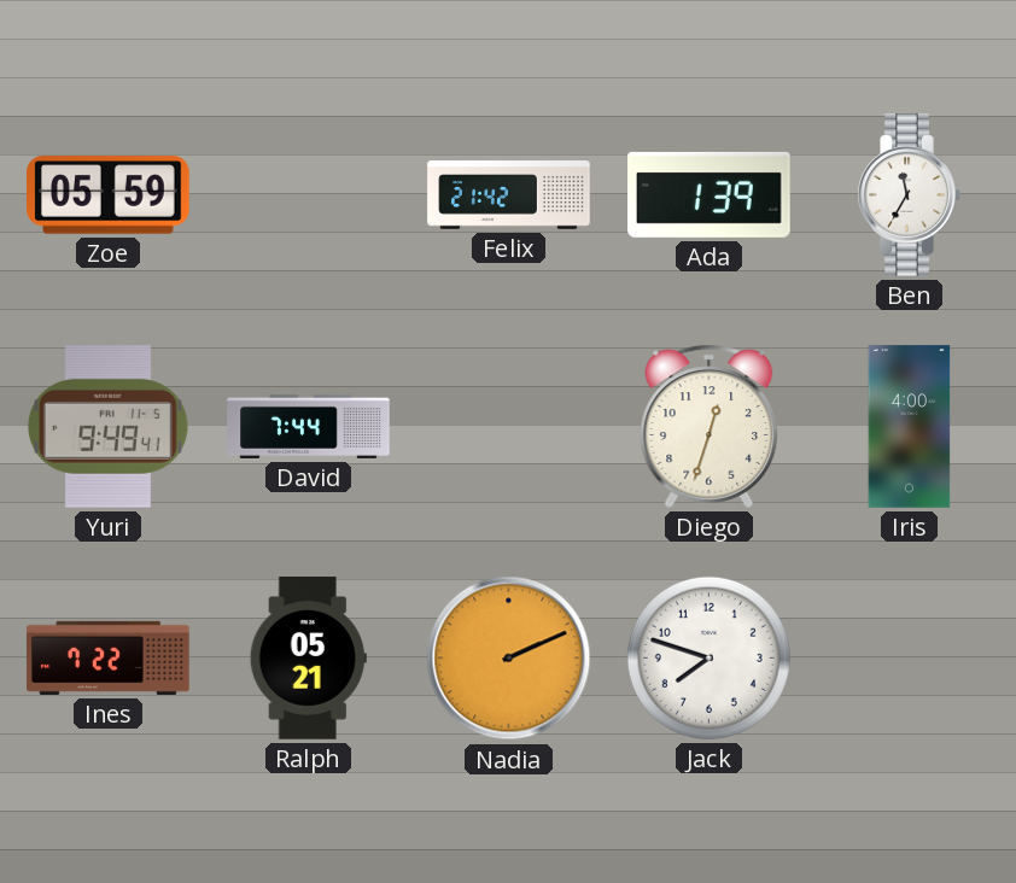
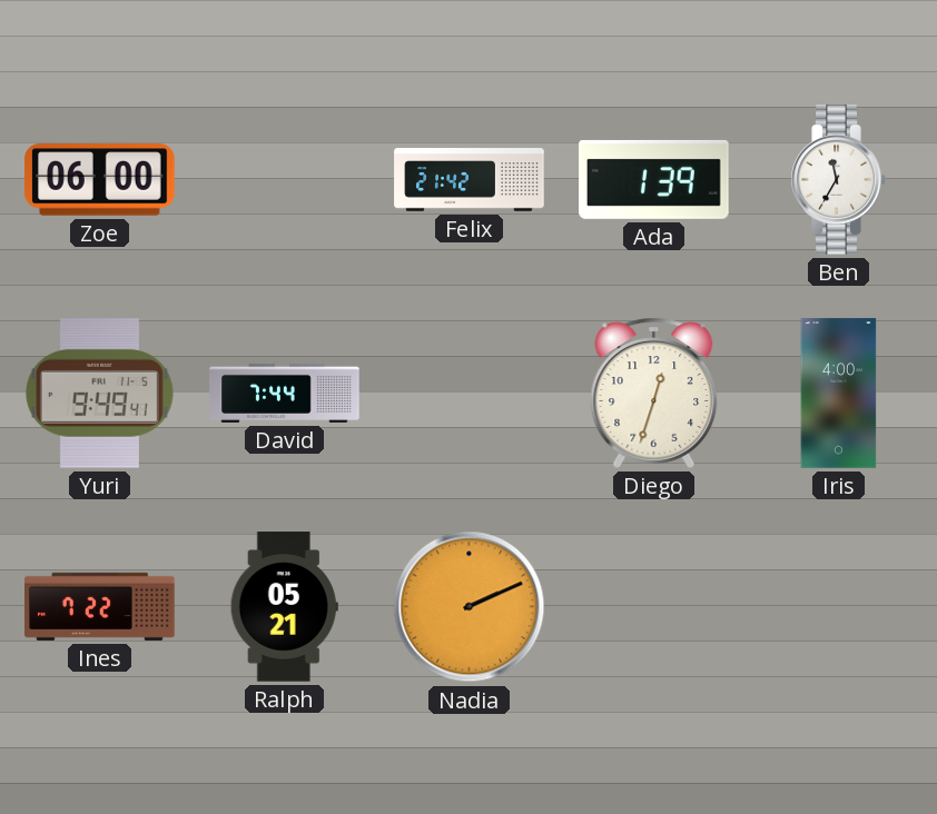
Zoe: 05:59 -> 06:00 (100, 180)
Jack: 7:48 -> none (708, 657)
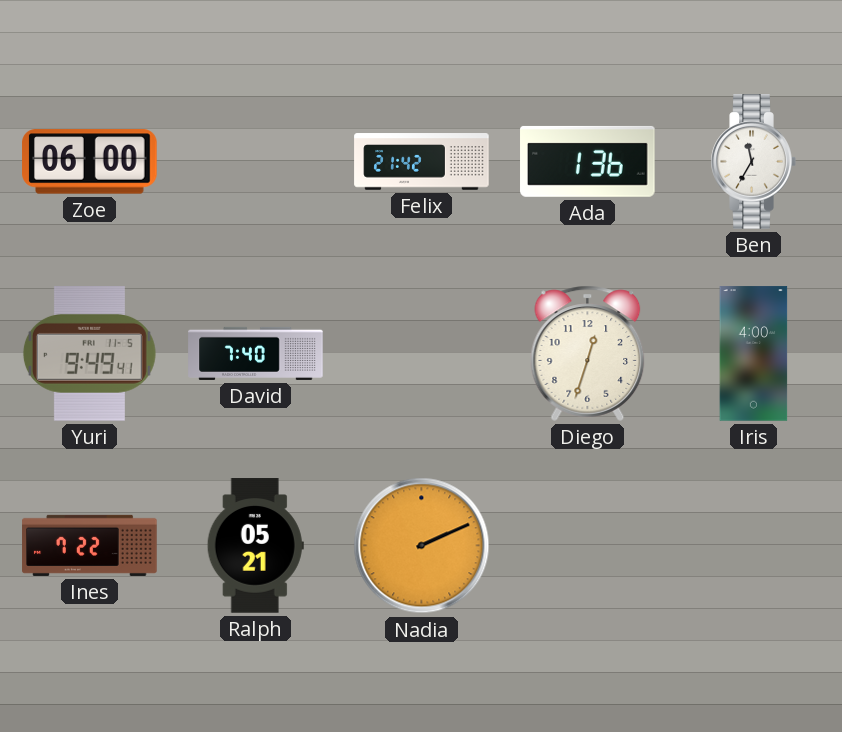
Ada: 1:39 -> 1:36 (588, 161)
David: 7:44 -> 7:40 (256, 353)
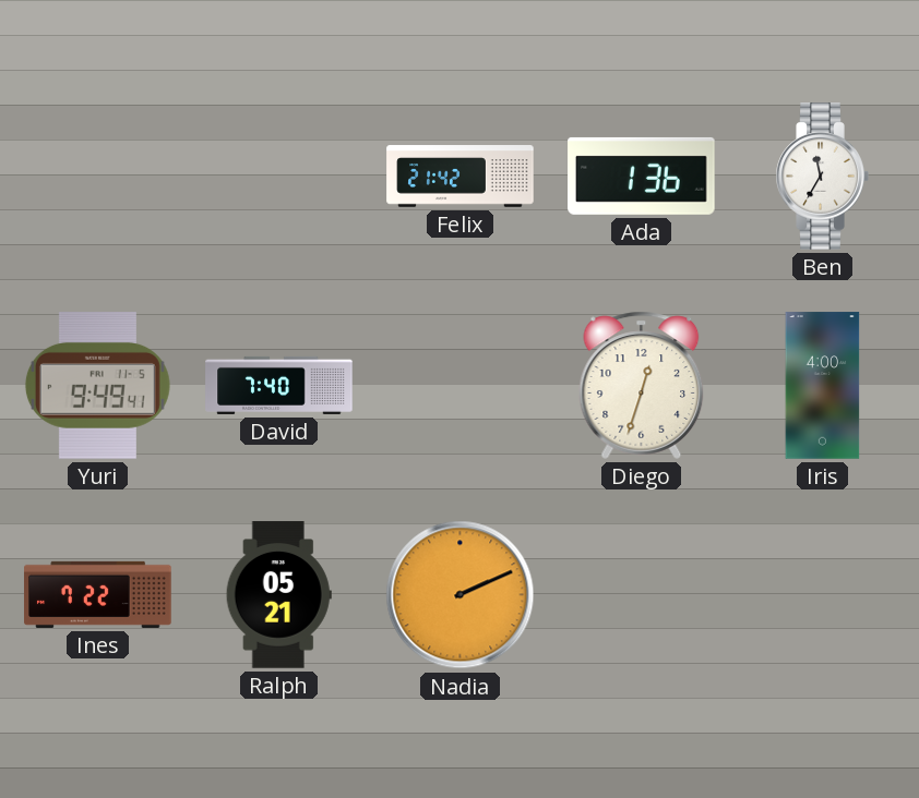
Zoe: 06:00 -> none (90, 162)
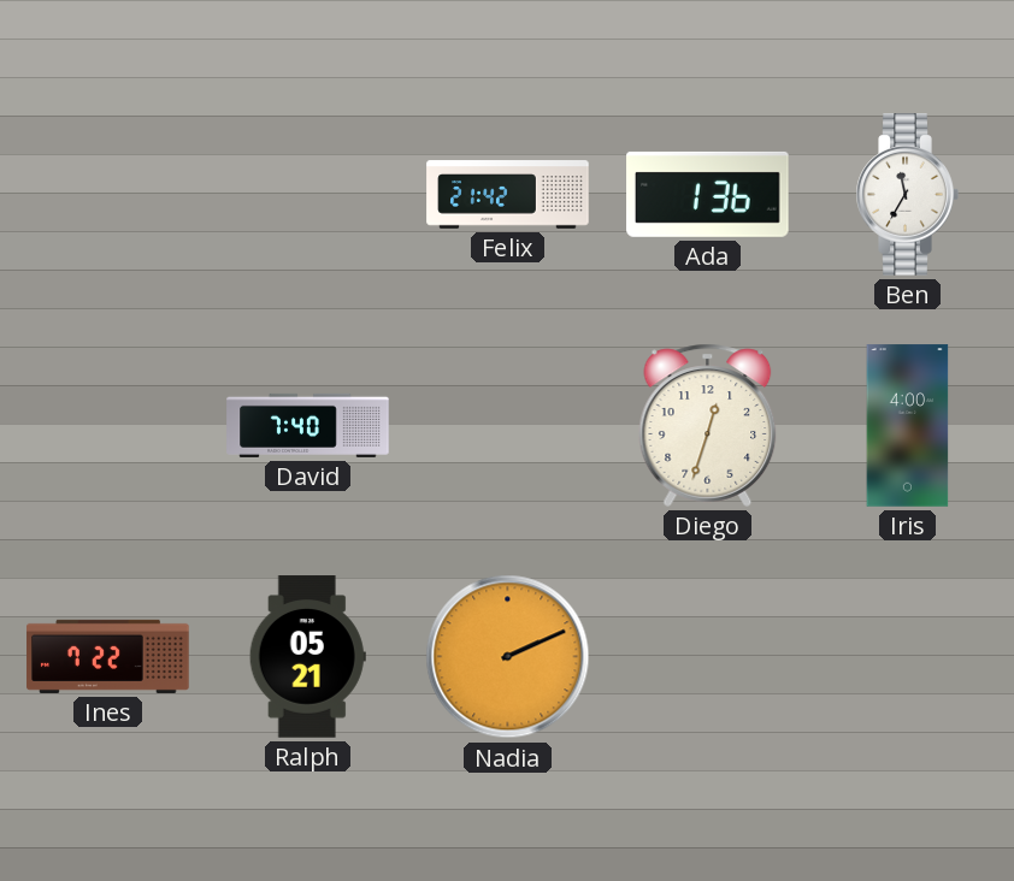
Yuri: 9:49 -> none (97, 386)
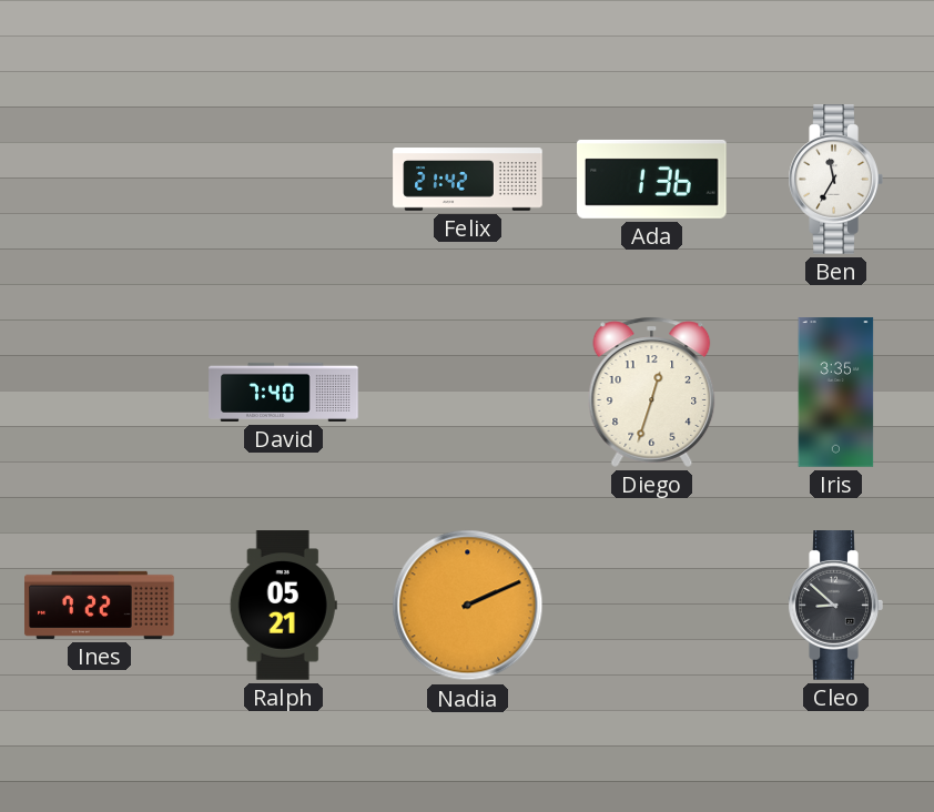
Iris: 4:00 -> 3:35 (836, 393)
Cleo: none -> 8:52 (835, 606)
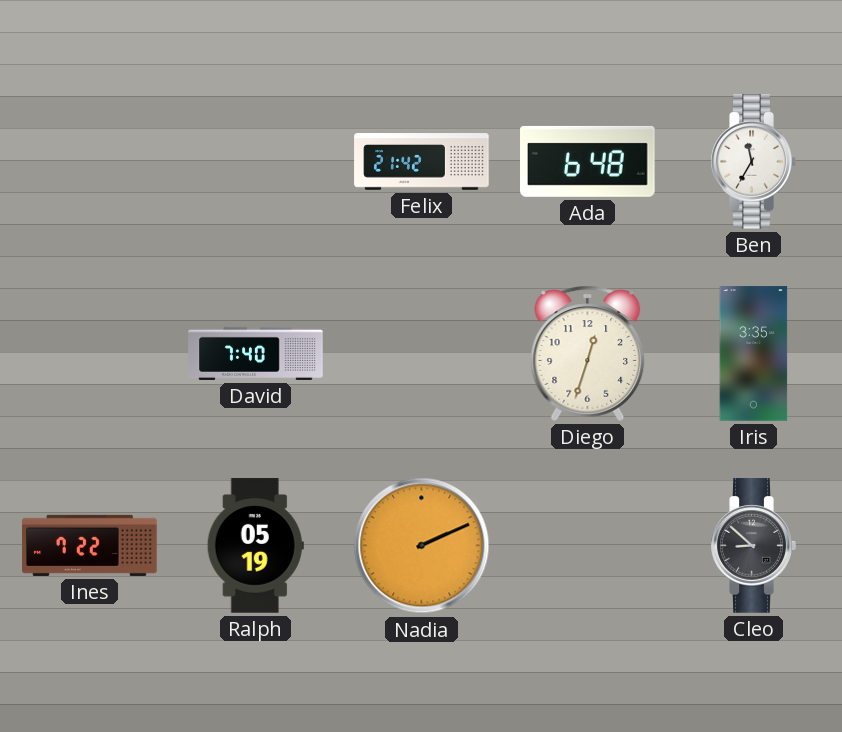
Ada: 1:36 -> 6:48 (588, 161)
Ralph: 05:21 -> 05:19 (255, 546)
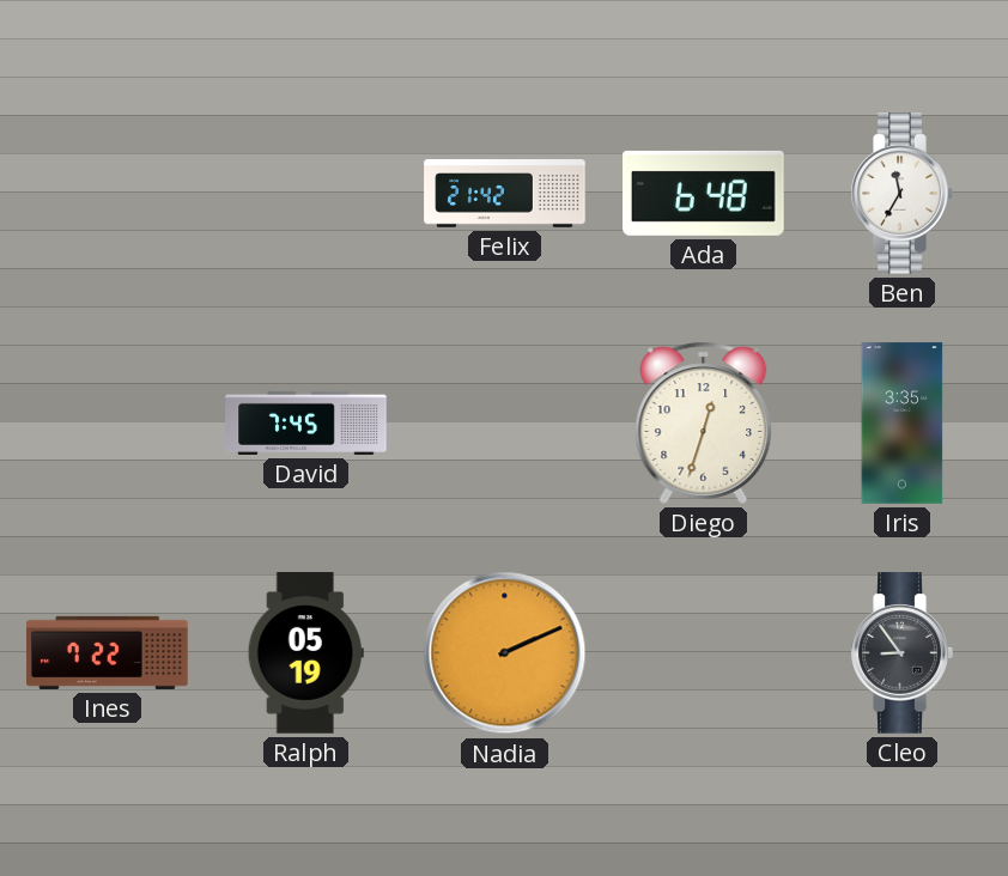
David: 7:40 -> 7:45 (306, 422)
Cleo: 8:52 -> 8:54 (901, 653)
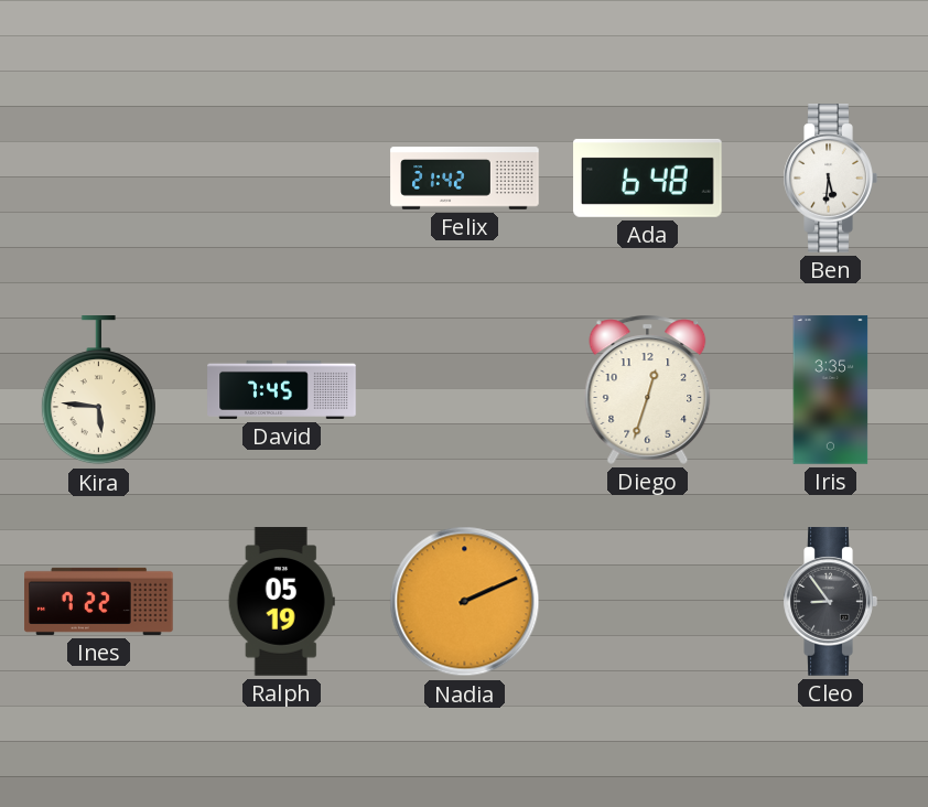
Ben: 11:35 -> 5:31 (830, 179)
Kira: none -> 5:46 (98, 390)
